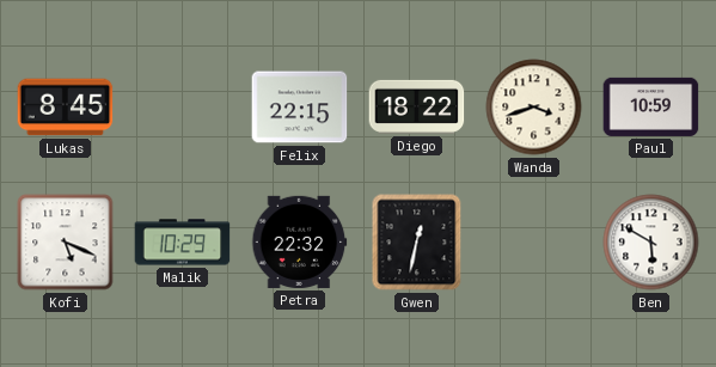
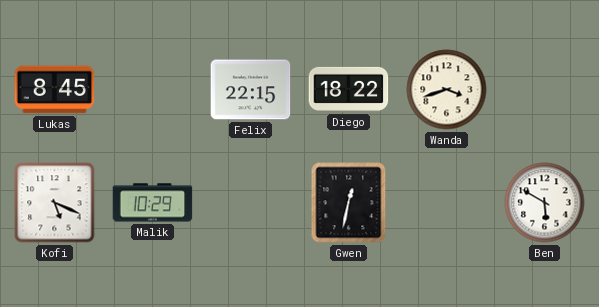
Paul: 10:59 -> none (651, 106)
Petra: 22:32 -> none (300, 241)
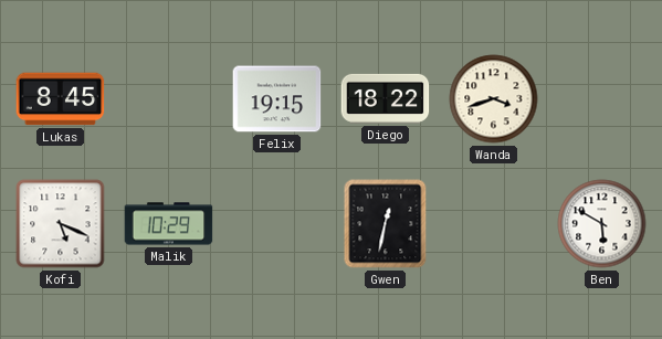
Felix: 22:15 -> 19:15 (277, 99)
